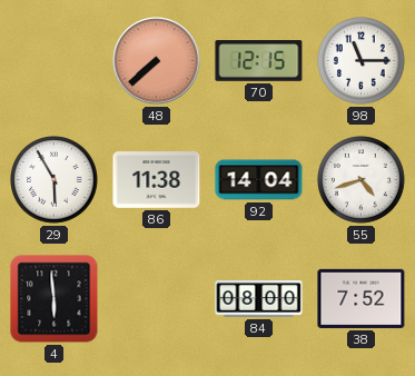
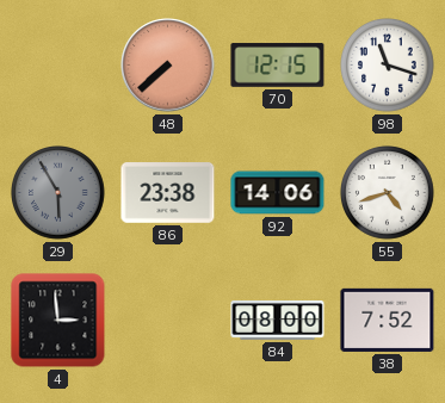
98: 11:15 -> 11:18 (388, 66)
29 dial: white -> grey (58, 193)
86: 11:38 -> 23:38 (168, 193)
92: 14:04 -> 14:06 (278, 193)
4: 5:59 -> 2:59 (58, 321)
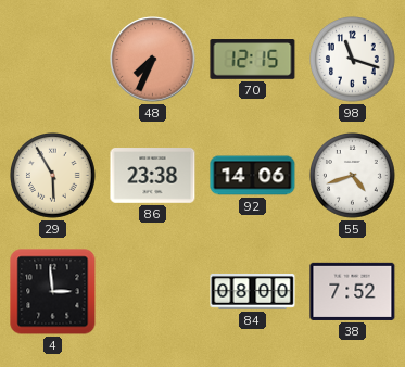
48: 7:38 -> 7:34 (153, 60)
29 dial: grey -> cream (53, 176)
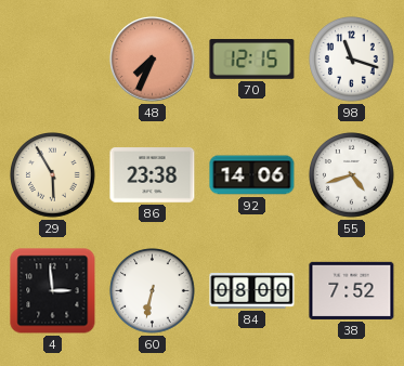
60: none -> 6:32 (153, 291)
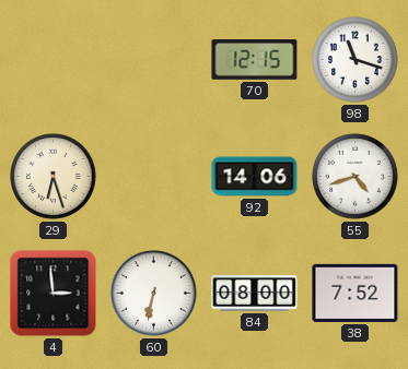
48: 7:34 -> none (153, 60)
29: 5:55 -> 6:27 (54, 177)
86: 23:38 -> none (153, 175)
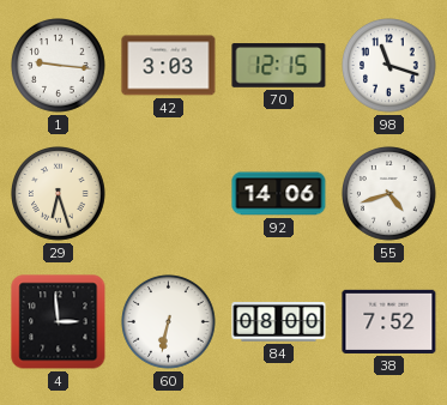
1: none -> 9:16 (59, 66)
42: none -> 3:03 (169, 66)
